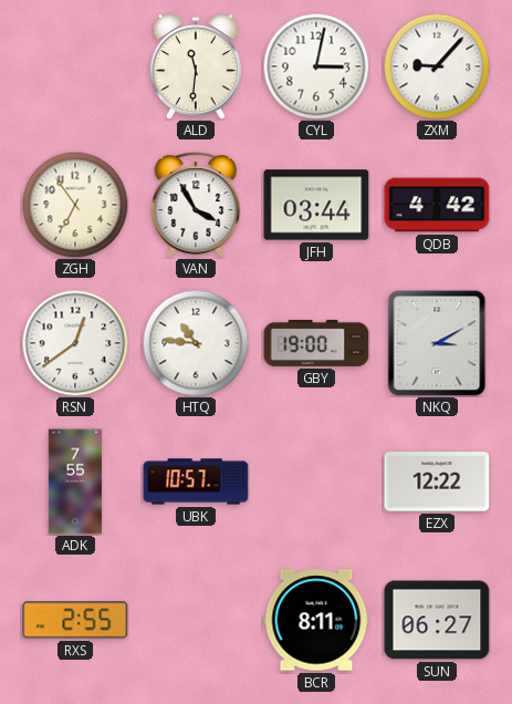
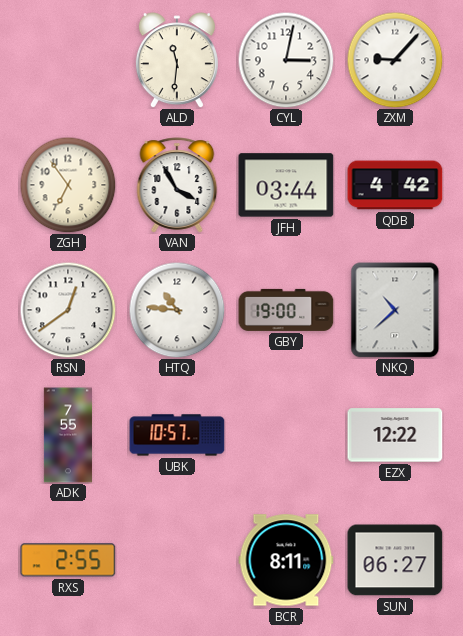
NKQ: 3:10 -> 10:38 (395, 310)
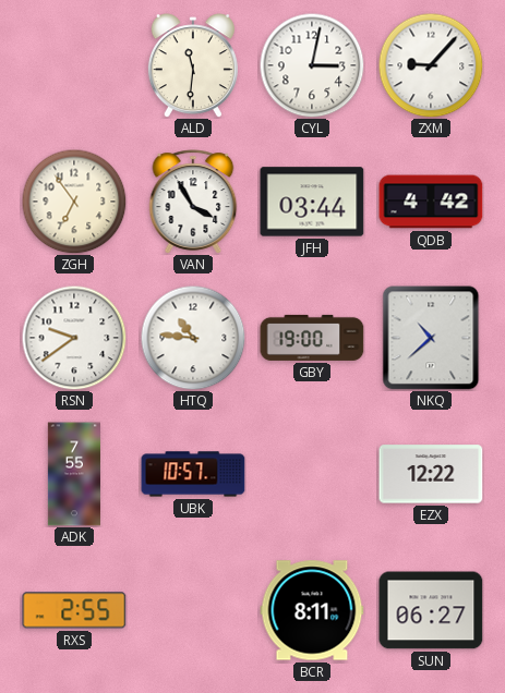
RSN: 12:39 -> 9:39 (74, 338)
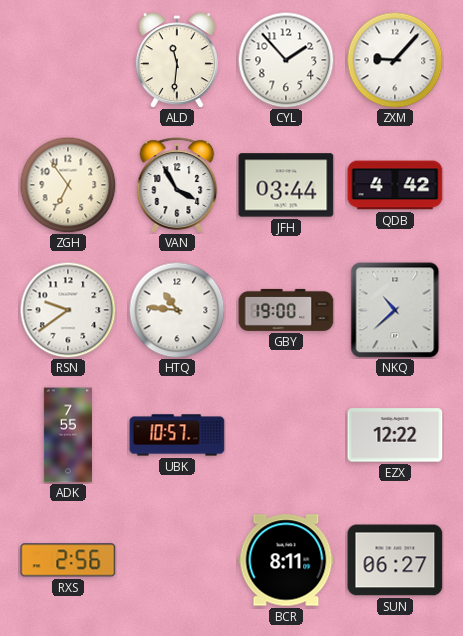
CYL: 3:02 -> 1:53 (286, 60)
RXS: 2:55 -> 2:56 (68, 560)
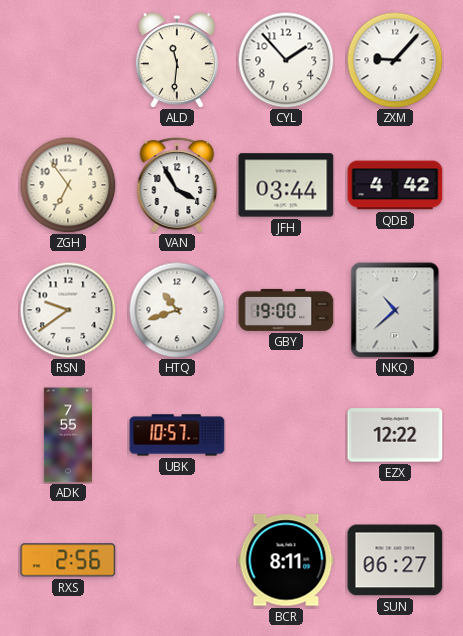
HTQ: 10:46 -> 10:42 (177, 310)
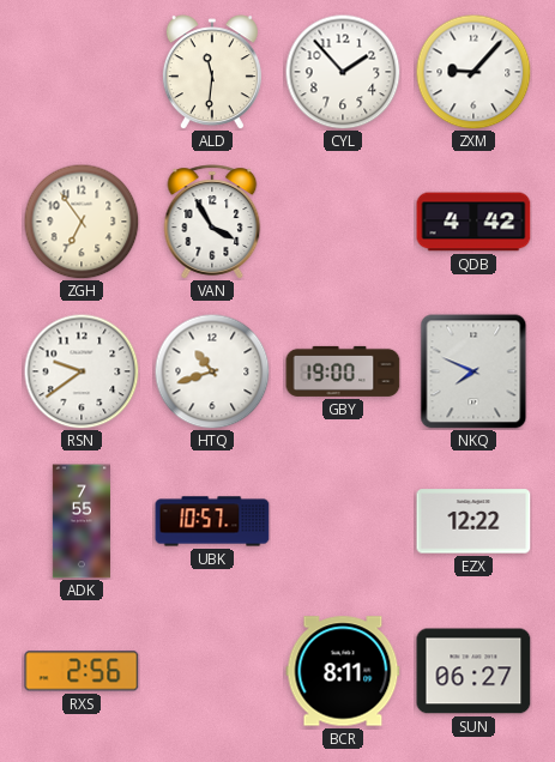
JFH: 03:44 -> none (286, 185)
NKQ: 10:38 -> 7:49 (473, 371)
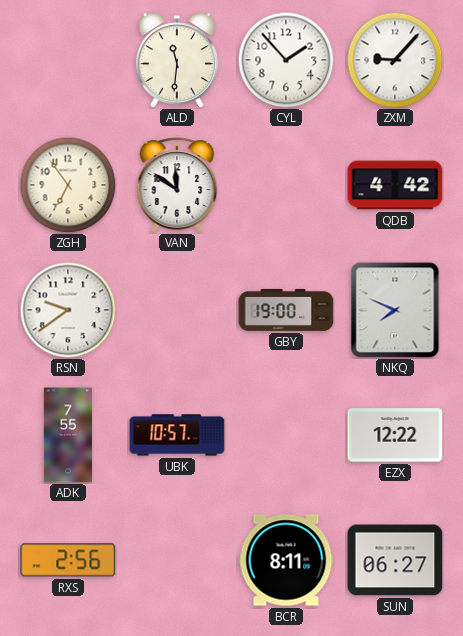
VAN: 3:55 -> 11:51 (177, 185)
HTQ: 10:42 -> none (212, 371)
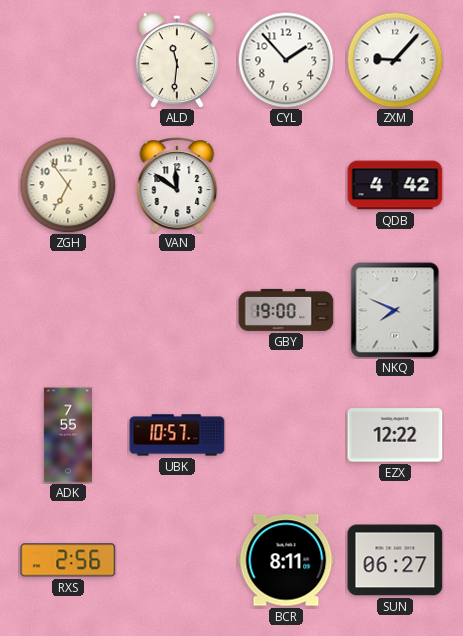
RSN: 9:39 -> none (68, 310)
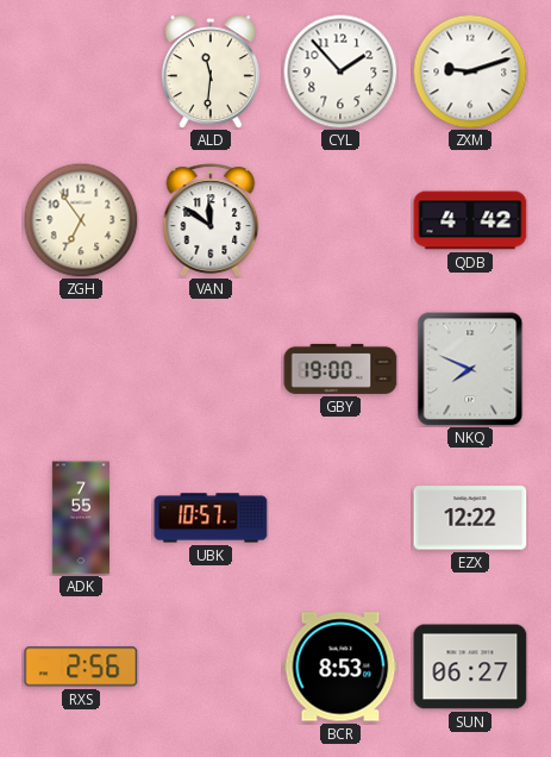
ZXM: 9:07 -> 9:12 (470, 71)
BCR: 8:11 -> 8:53 (340, 667)
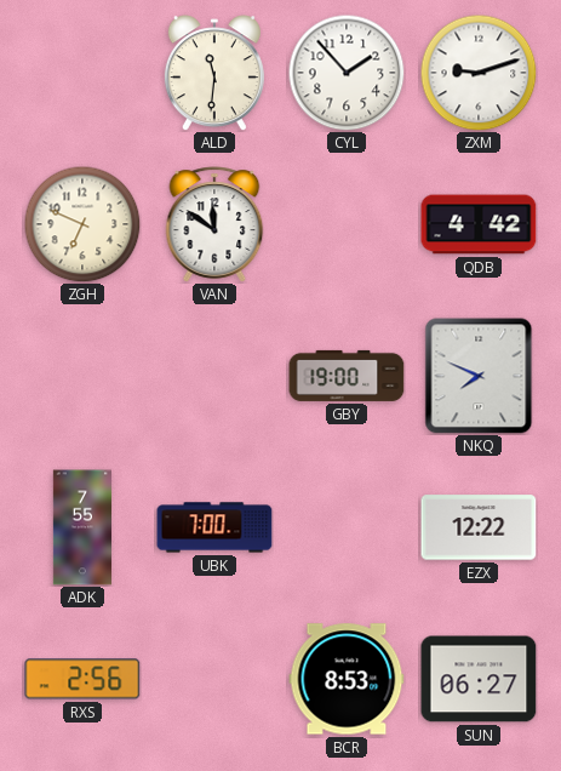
ZGH: 6:54 -> 6:49 (82, 224)
UBK: 10:57 -> 7:00 (214, 527)
